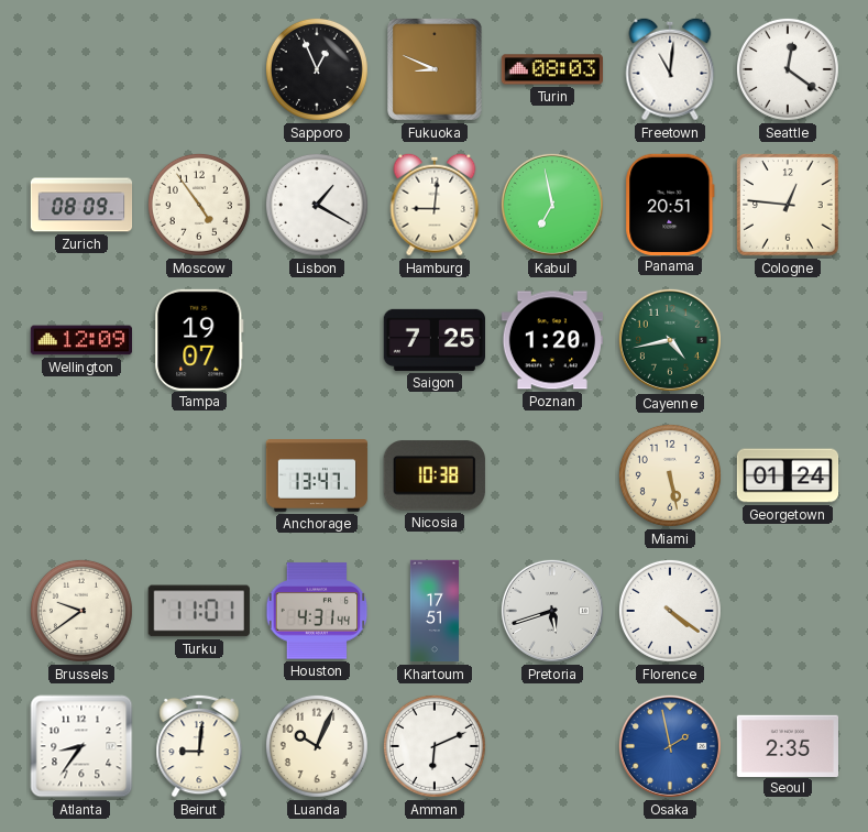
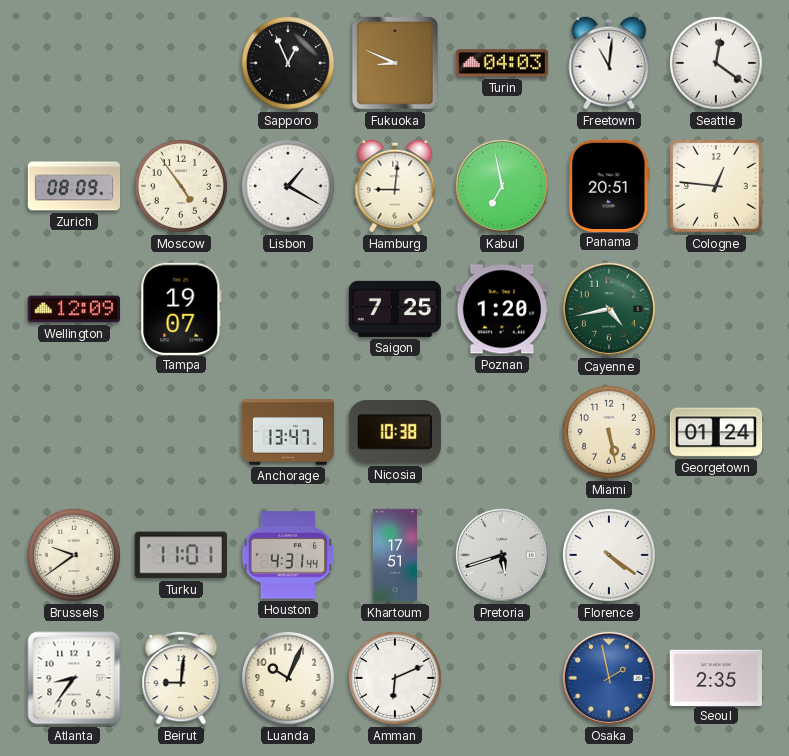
Turin: 08:03 -> 04:03 (501, 63)
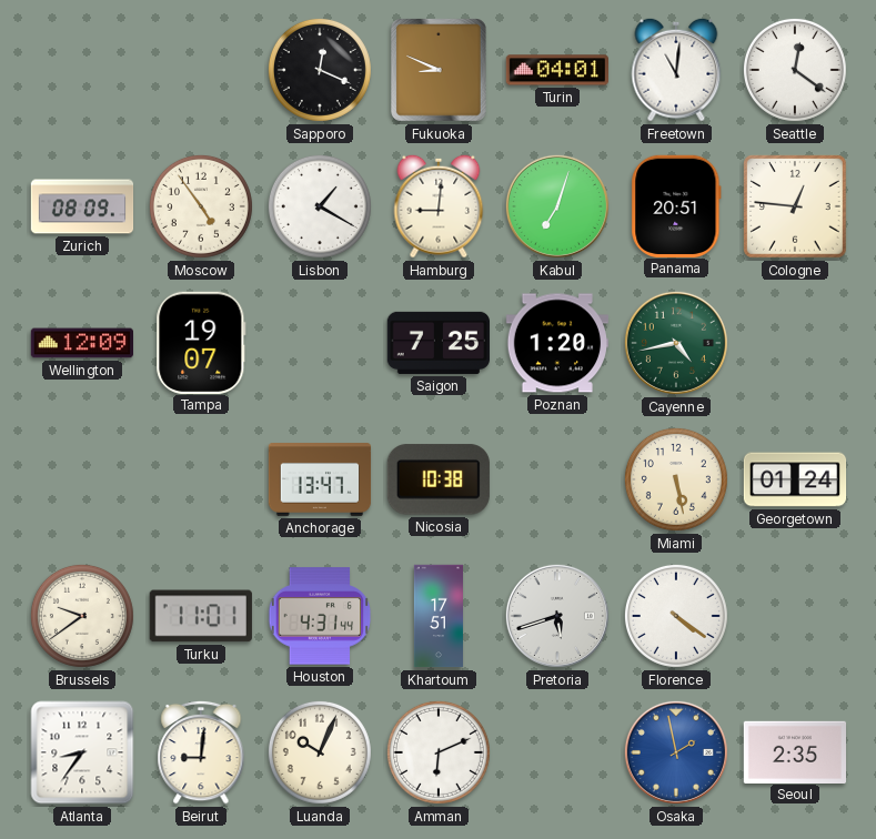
Sapporo: 12:56 -> 12:19 (320, 70)
Turin: 04:03 -> 04:01 (556, 70)
Kabul: 6:58 -> 7:03 (557, 206)
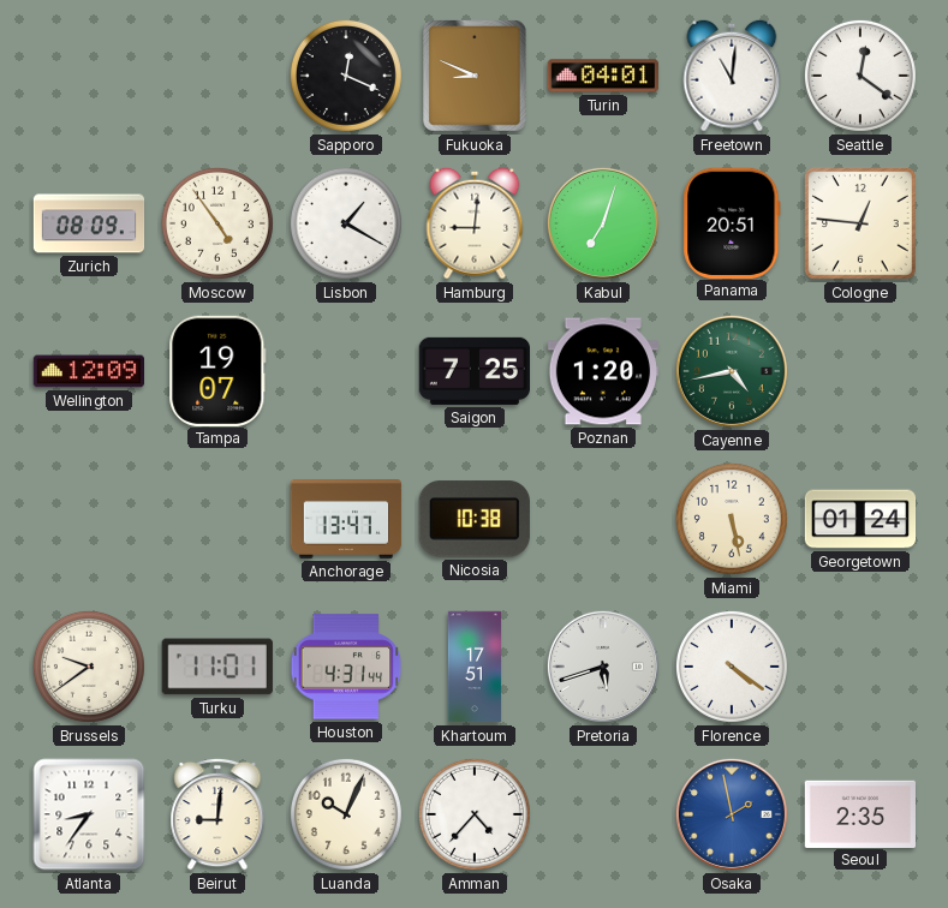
Amman: 6:11 -> 4:37 (475, 814)
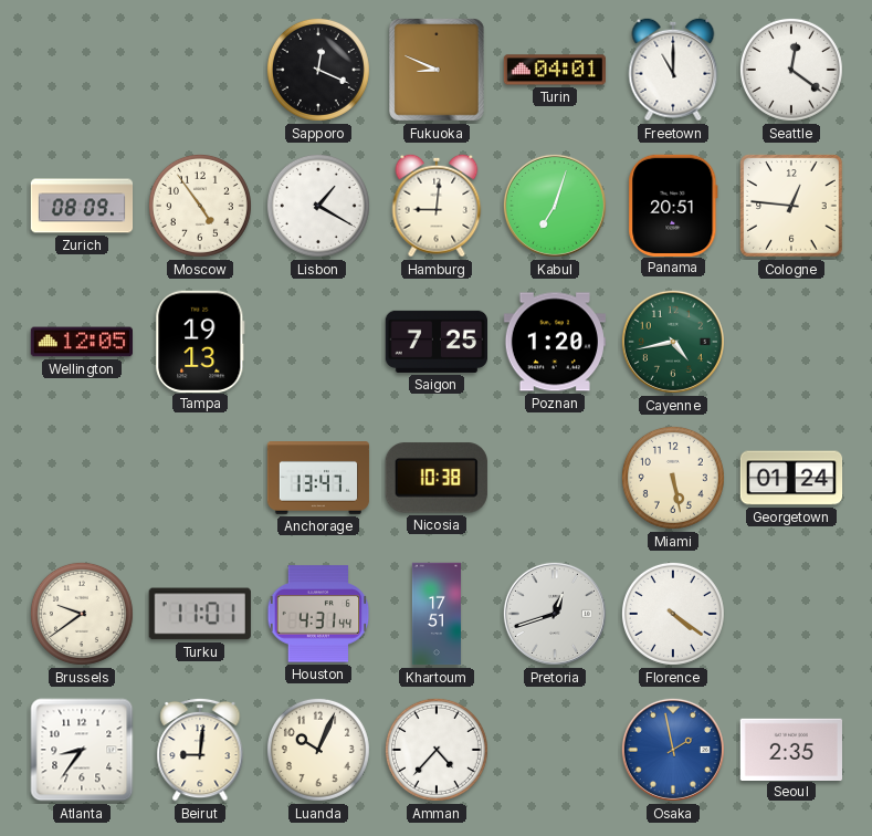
Freetown: 11:01 -> 11:00 (673, 70)
Wellington: 12:09 -> 12:05 (82, 342)
Tampa: 19:07 -> 19:13 (200, 341)
Pretoria: 5:42 -> 12:42 (555, 614)
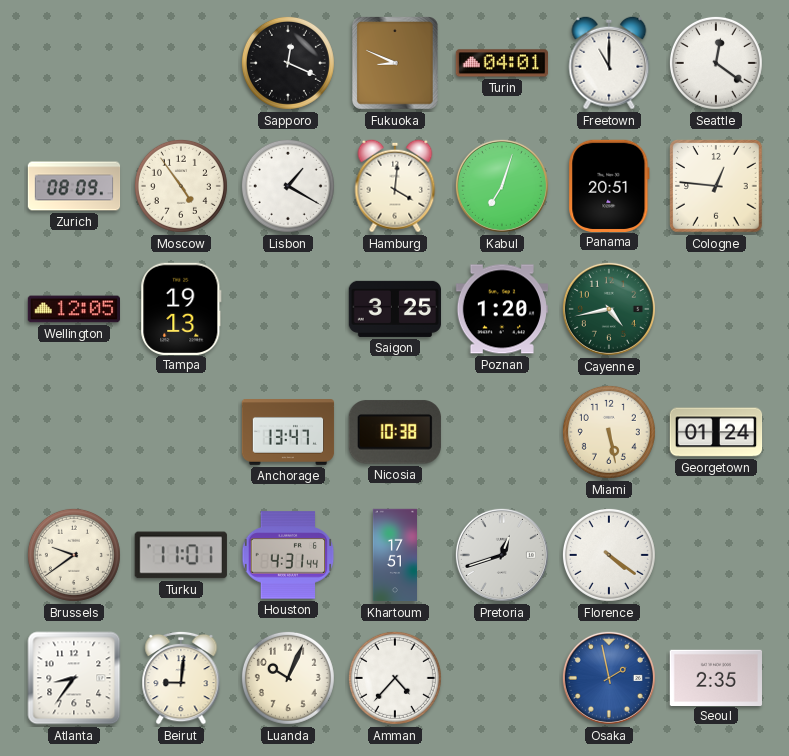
Hamburg: 9:01 -> 4:01 (395, 186)
Saigon: 7:25 -> 3:25 (394, 309)
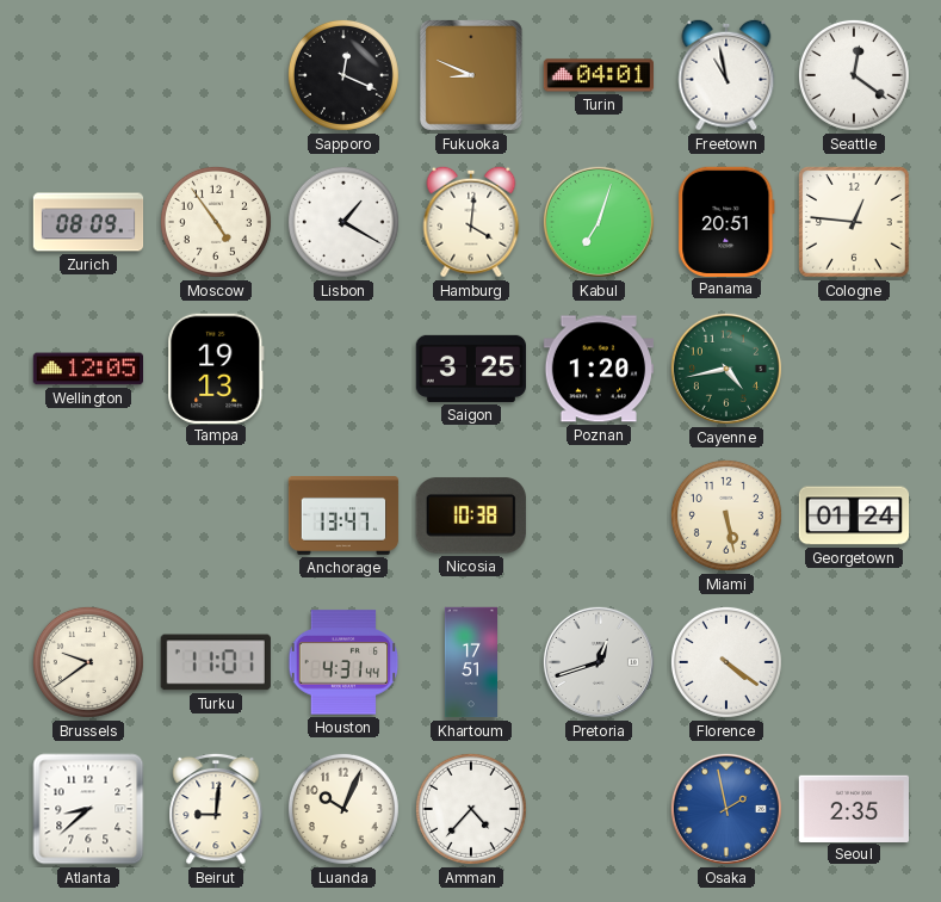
Freetown: 11:00 -> 10:58 (726, 75)
Atlanta: 8:36 -> 8:38 (88, 809)
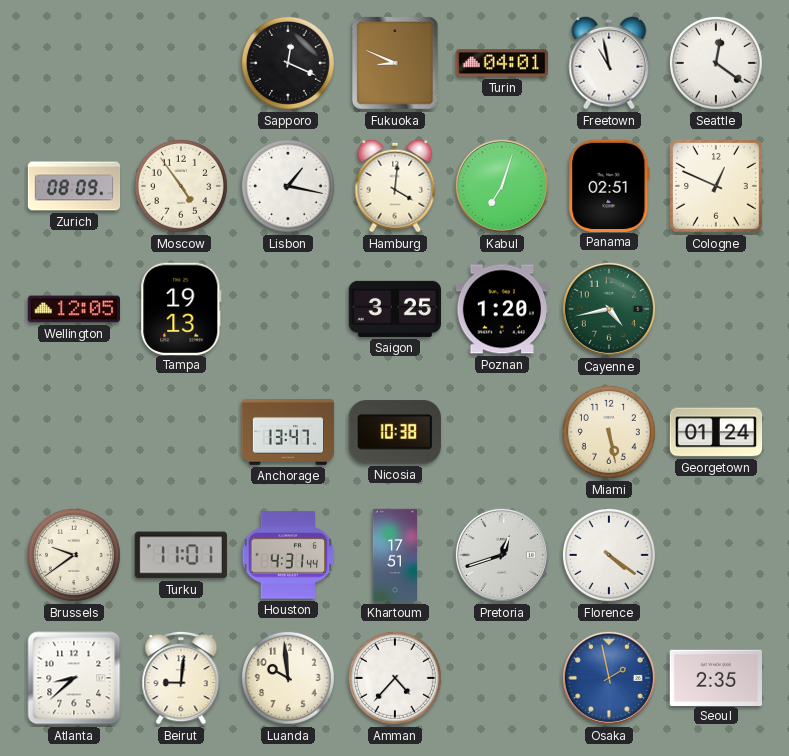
Lisbon: 1:20 -> 1:17 (288, 186)
Panama: 20:51 -> 02:51 (609, 185)
Cologne: 12:46 -> 12:49 (716, 186)
Luanda: 10:04 -> 9:59 (288, 678)
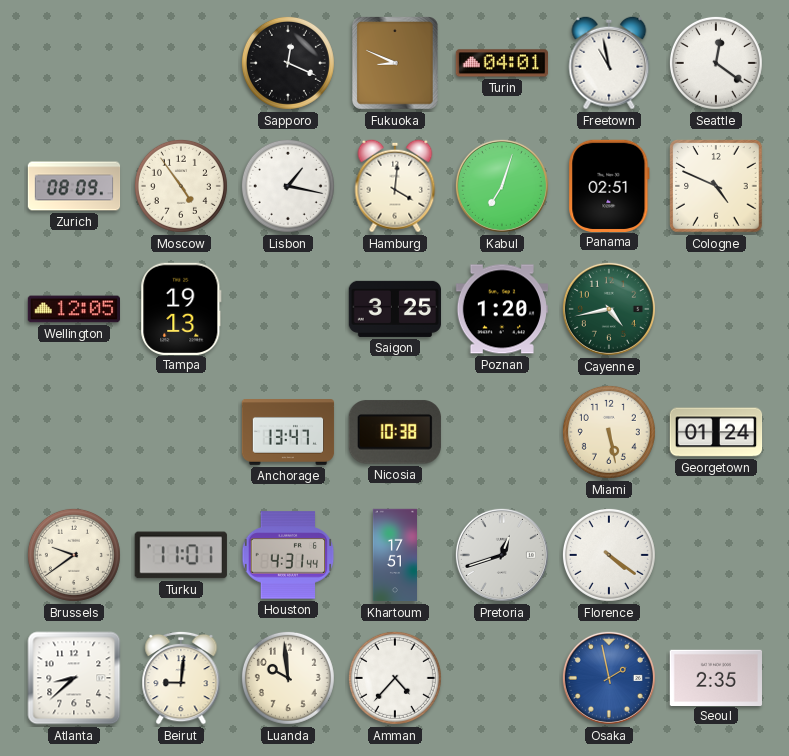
Cologne: 12:49 -> 4:49 (716, 186)
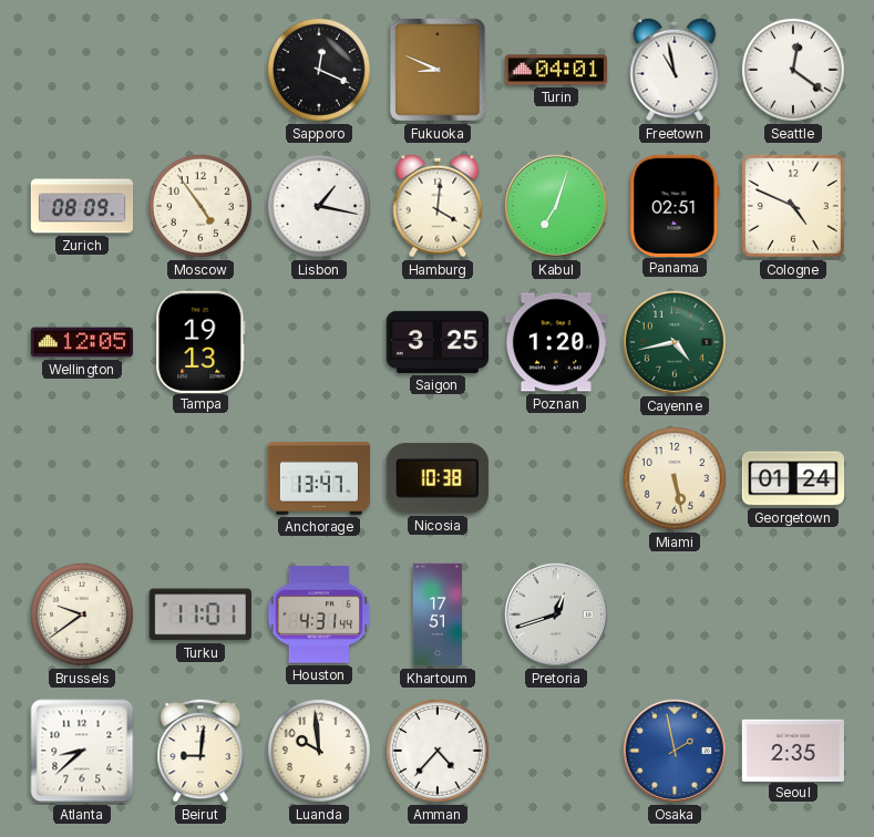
Florence: 4:21 -> none (609, 555)
